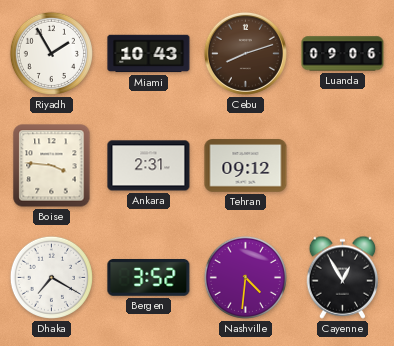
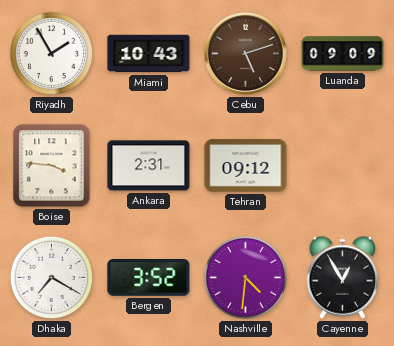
Cebu: 8:12 -> 5:12 (245, 53)
Luanda: 09:06 -> 09:09 (343, 54)
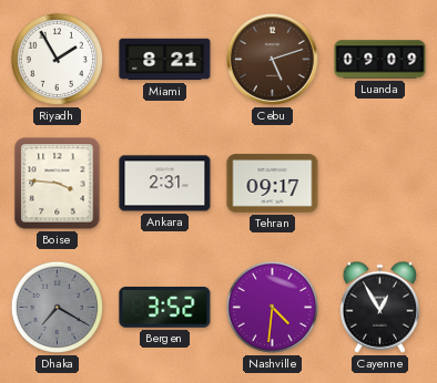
Miami: 10:43 -> 8:21 (165, 60)
Tehran: 09:12 -> 09:17 (273, 184)
Dhaka dial: white -> grey (57, 307)
